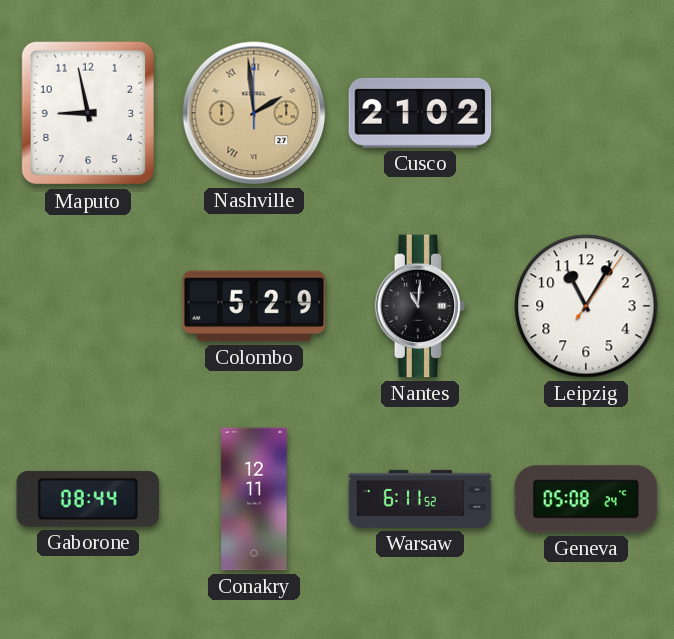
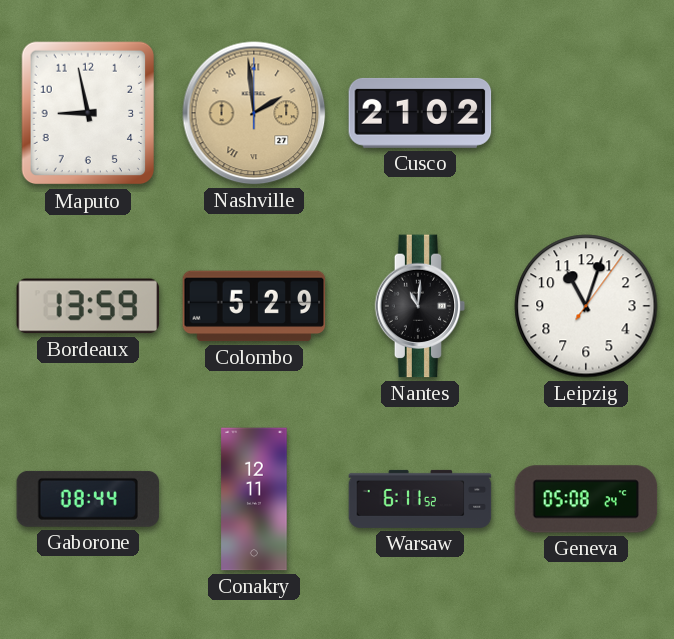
Bordeaux: none -> 13:59 (88, 306)
Leipzig: 11:05 -> 11:03 (586, 306)
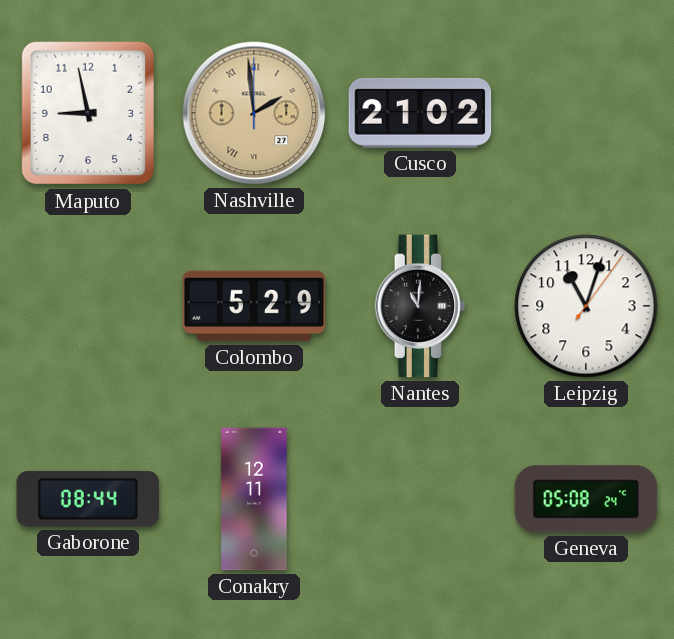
Bordeaux: 13:59 -> none (88, 306)
Warsaw: 6:11 -> none (420, 499)
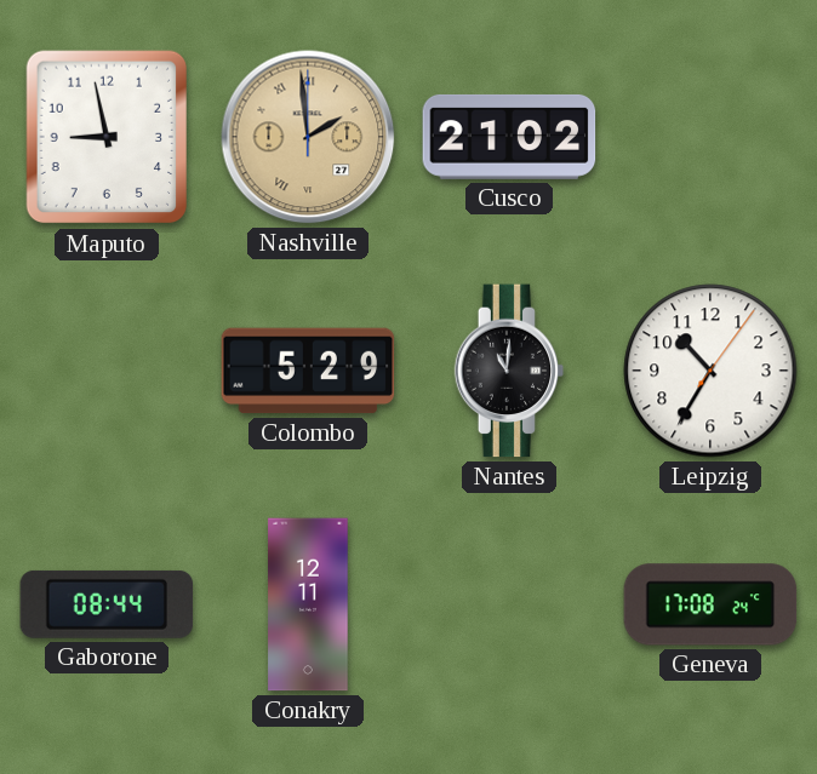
Leipzig: 11:03 -> 10:35 (710, 371)
Geneva: 05:08 -> 17:08 (710, 604)
